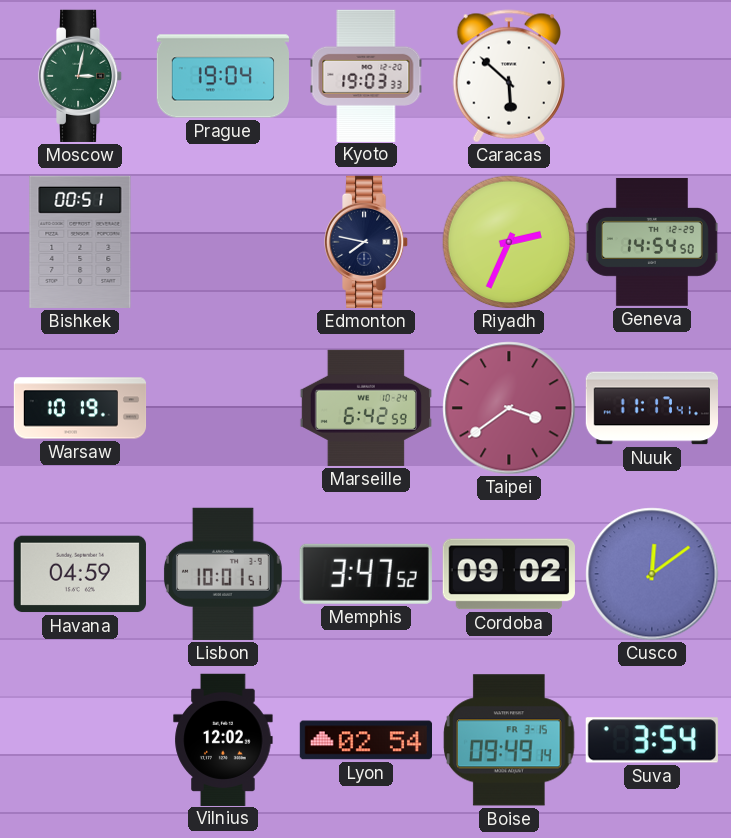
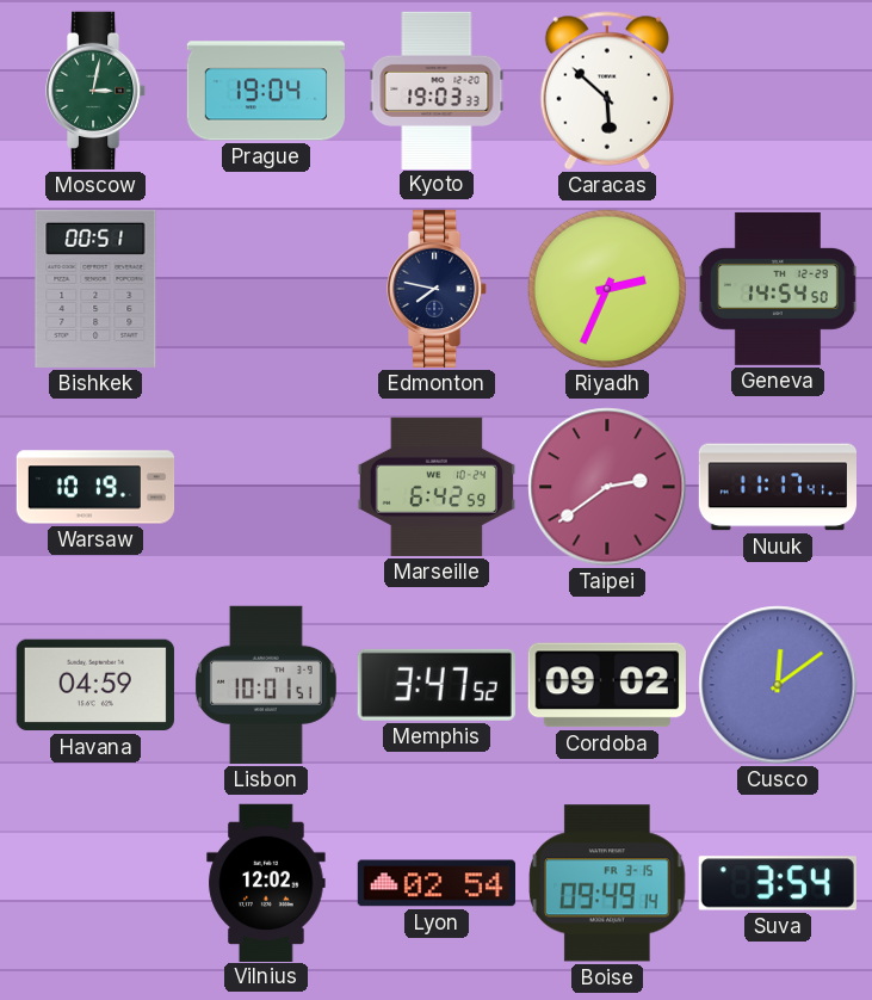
Taipei: 3:39 -> 2:39 (607, 487)
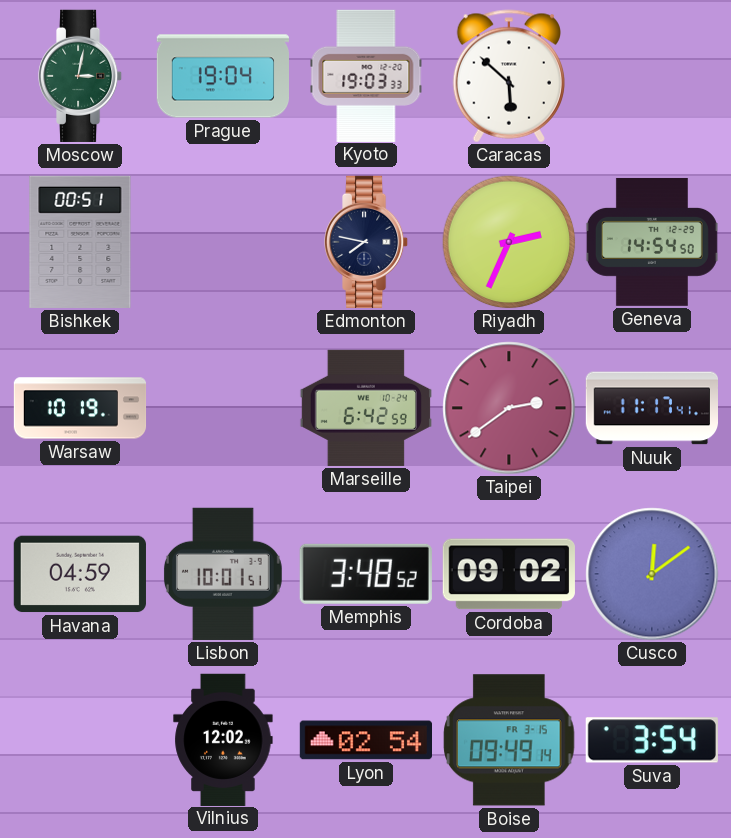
Memphis: 3:47 -> 3:48 (366, 574)
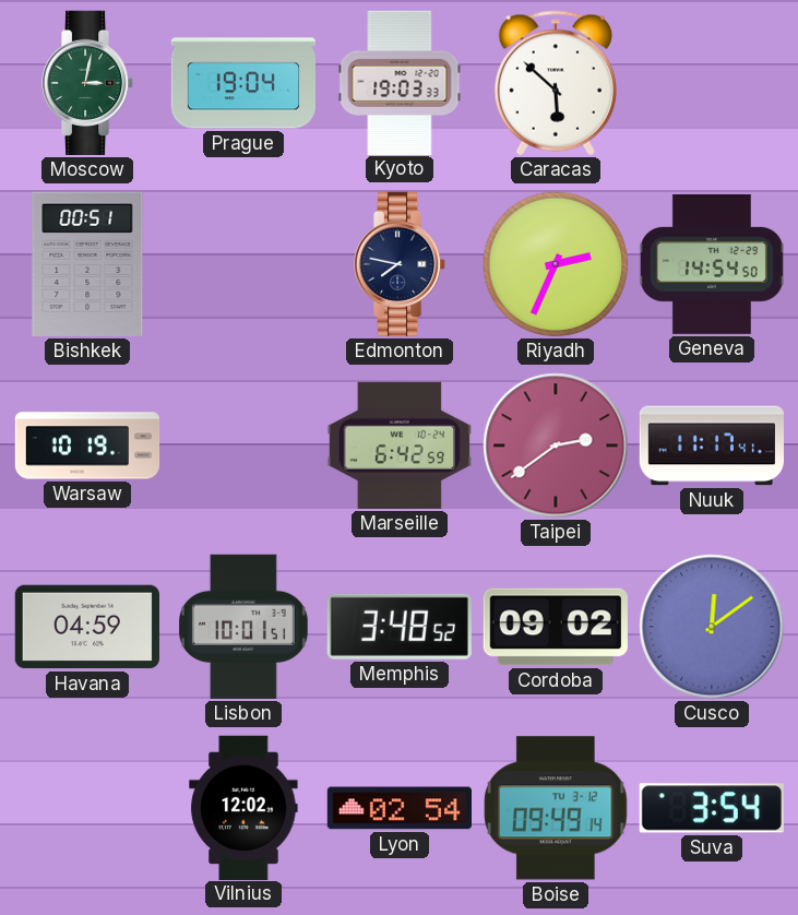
Boise date: FR 3-15 -> TU 3-12 (556, 808)
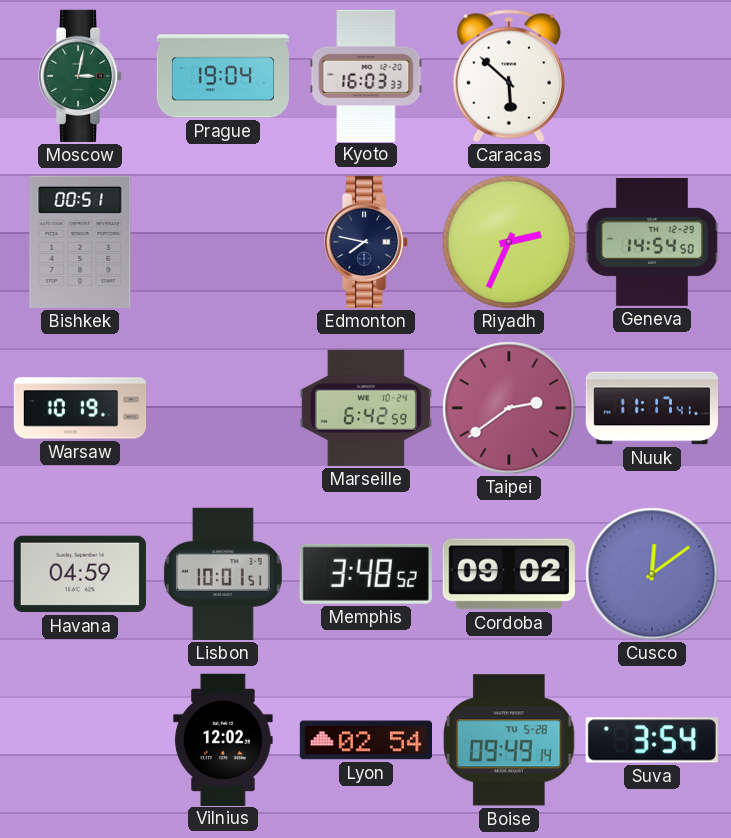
Kyoto: 19:03 -> 16:03 (366, 75)
Boise date: TU 3-12 -> TU 5-28 (509, 740)
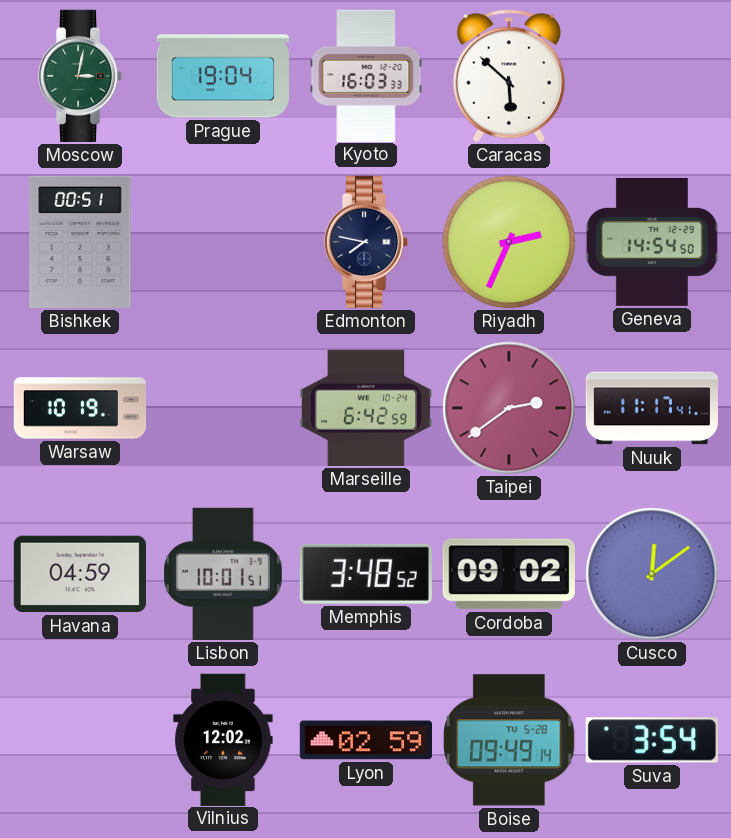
Lyon: 02:54 -> 02:59 (365, 740)
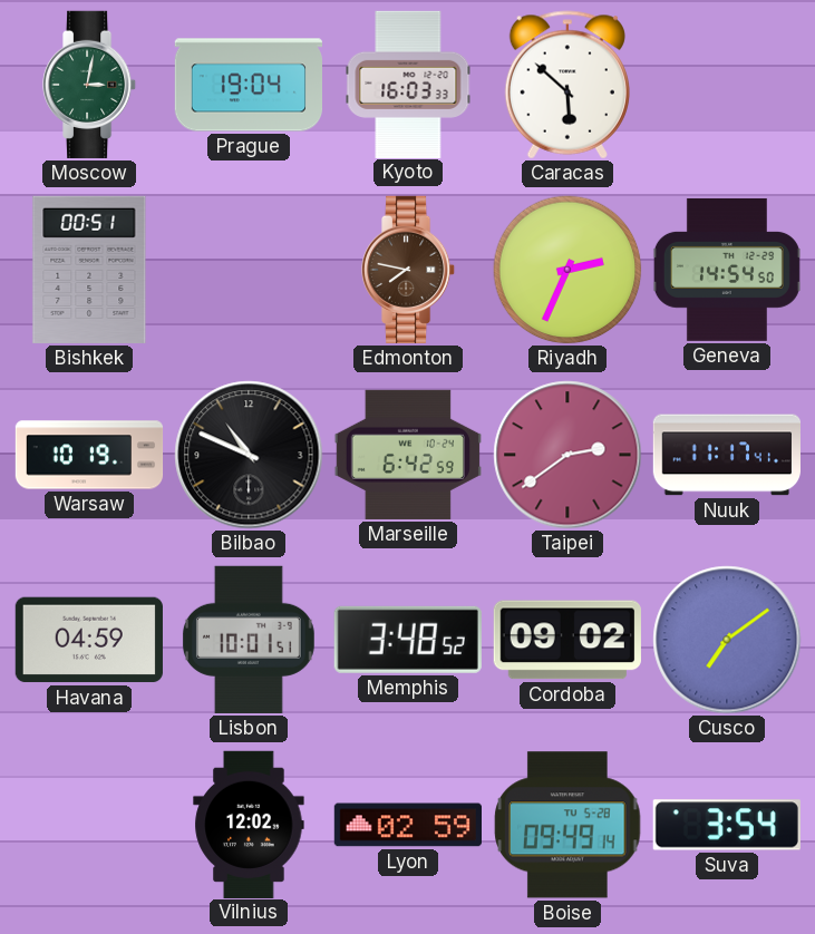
Edmonton dial: navy -> brown (409, 270)
Bilbao: none -> 10:49 (249, 455)
Cusco: 12:09 -> 7:09 (727, 640)
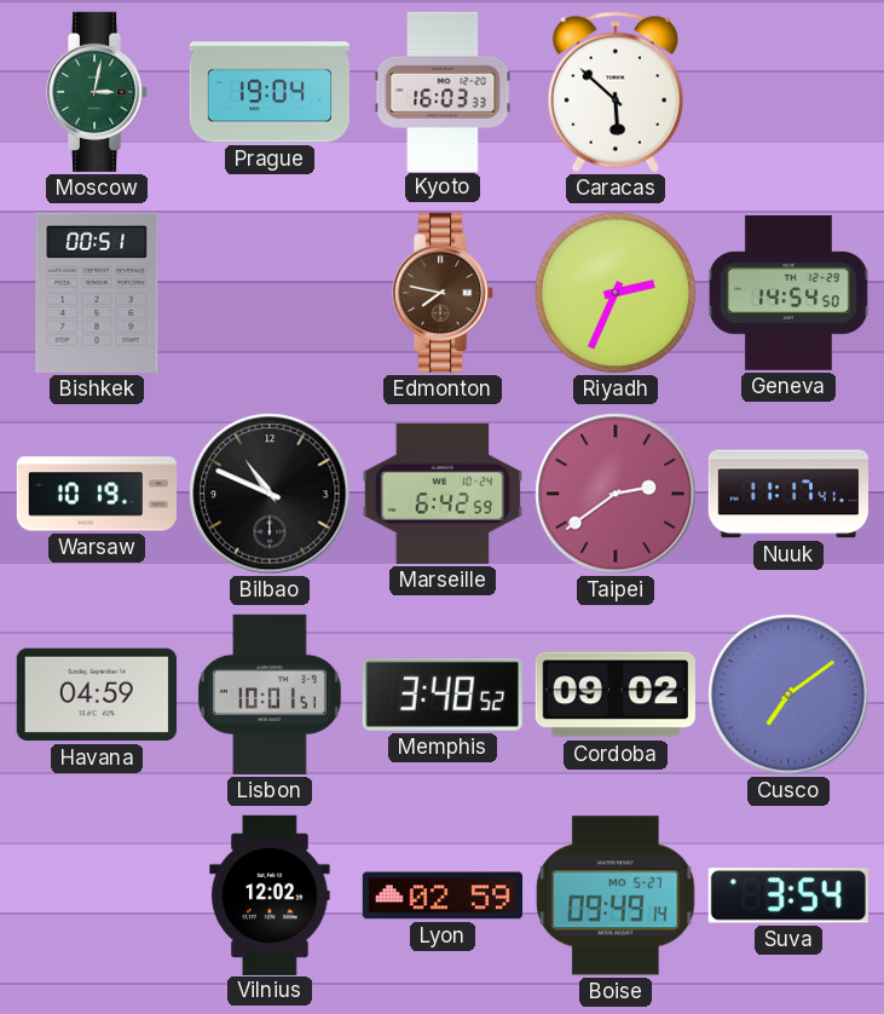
Boise date: TU 5-28 -> MO 5-27 (616, 895)
